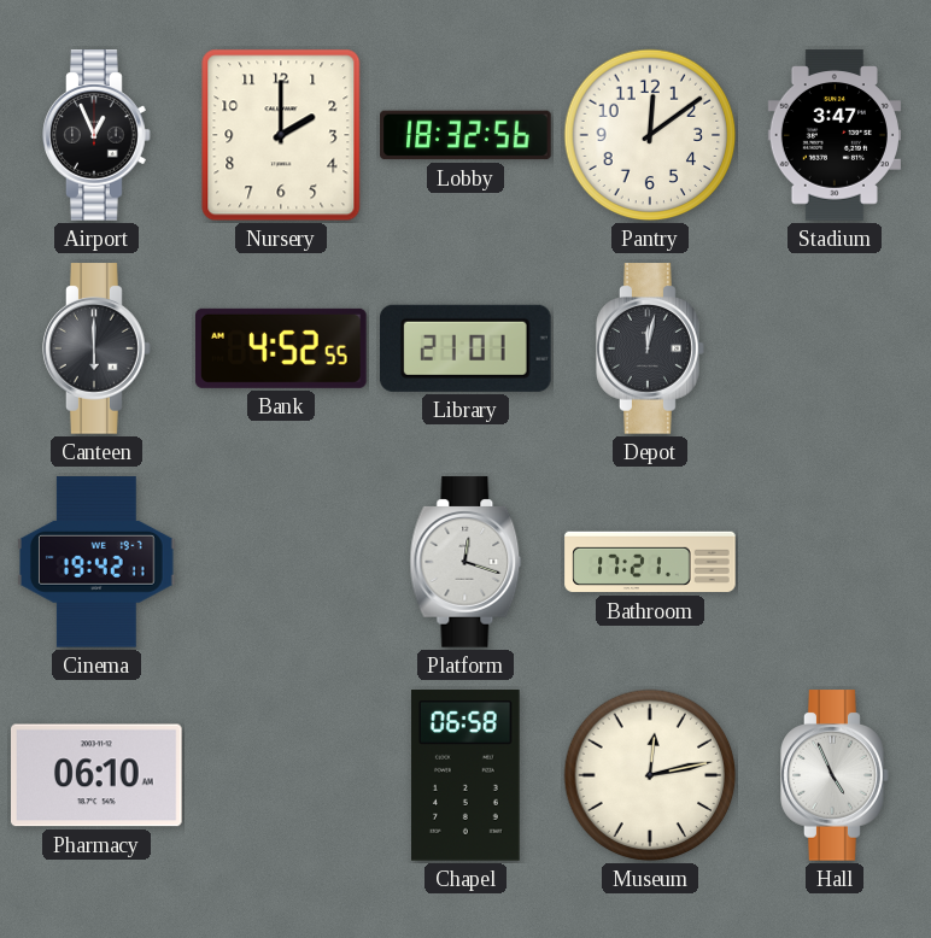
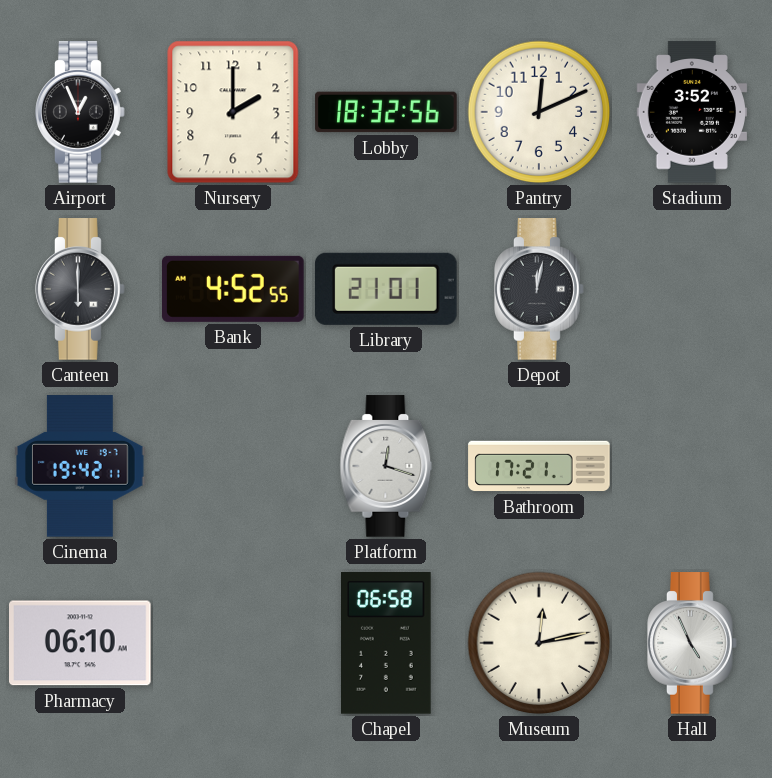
Pantry: 12:09 -> 12:11 (539, 112)
Stadium: 3:47 -> 3:52 (692, 112)
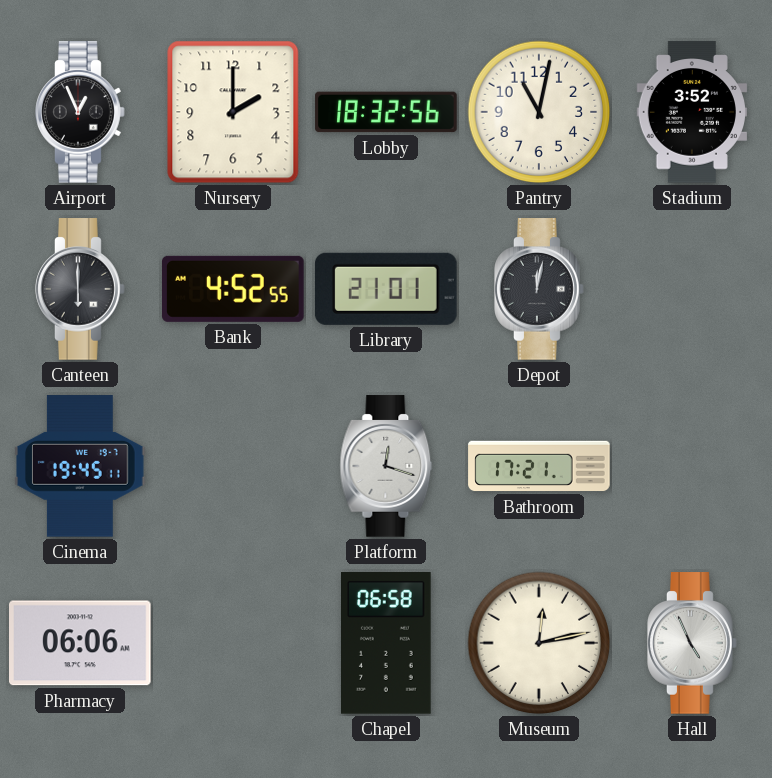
Pantry: 12:11 -> 11:02 (539, 112)
Cinema: 19:42 -> 19:45 (81, 466)
Pharmacy: 06:10 -> 06:06 (81, 643)
